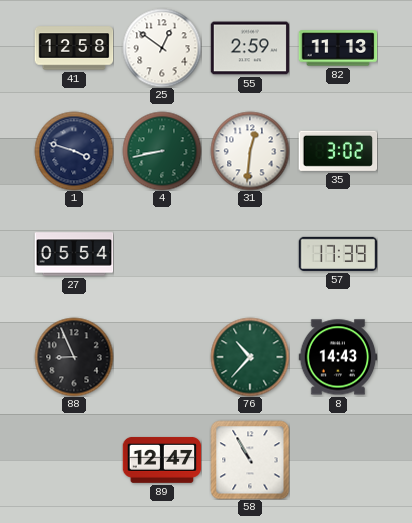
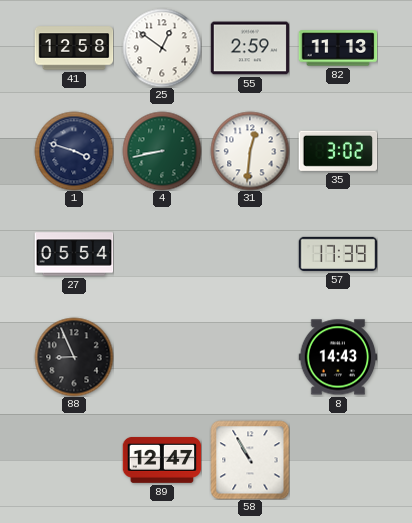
76: 10:37 -> none (250, 357)
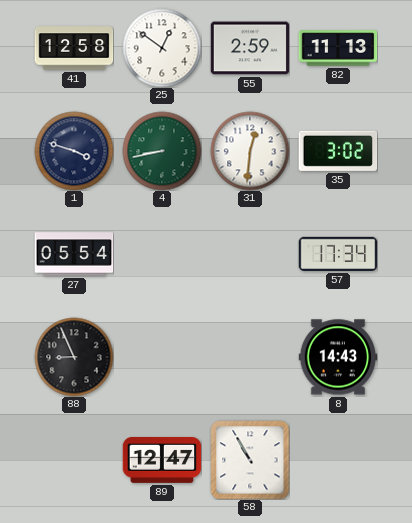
57: 17:39 -> 17:34 (338, 254)
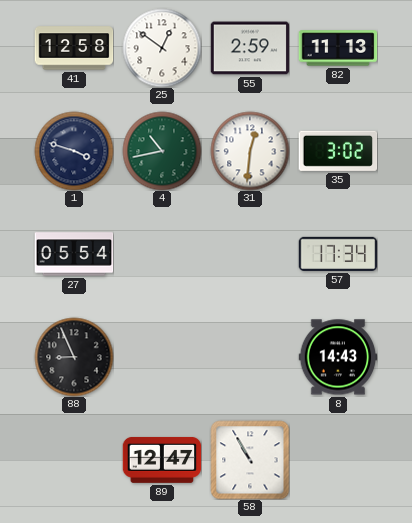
4: 8:43 -> 10:43 (162, 151)
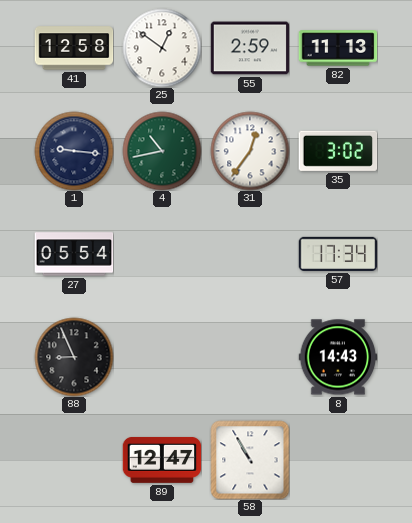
1: 3:48 -> 9:16 (74, 151)
31: 12:31 -> 12:36 (250, 151)
